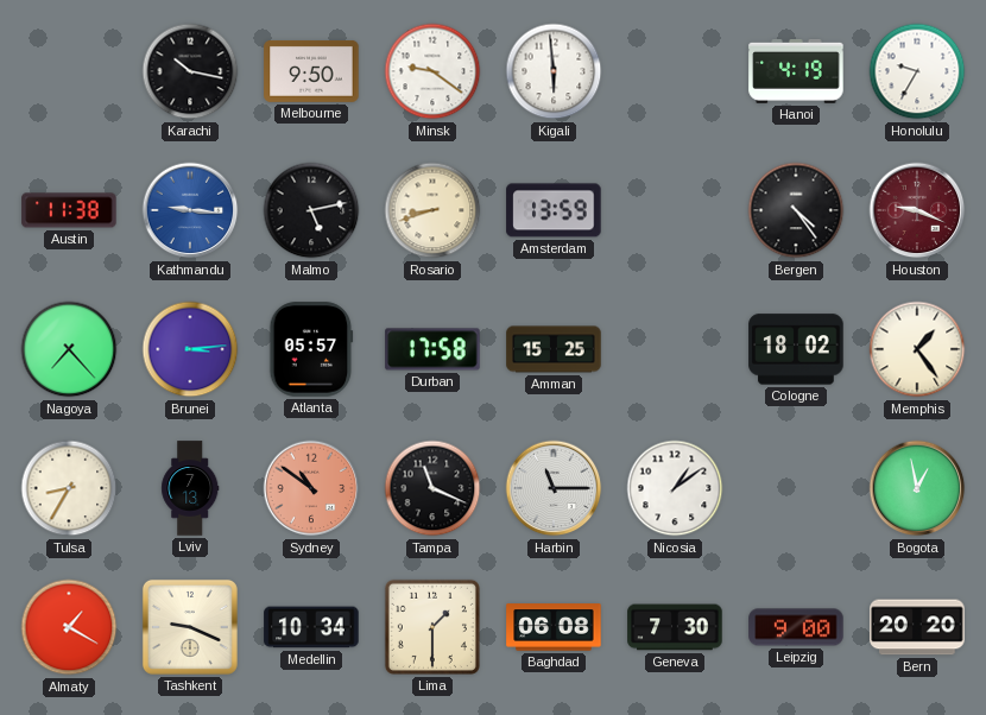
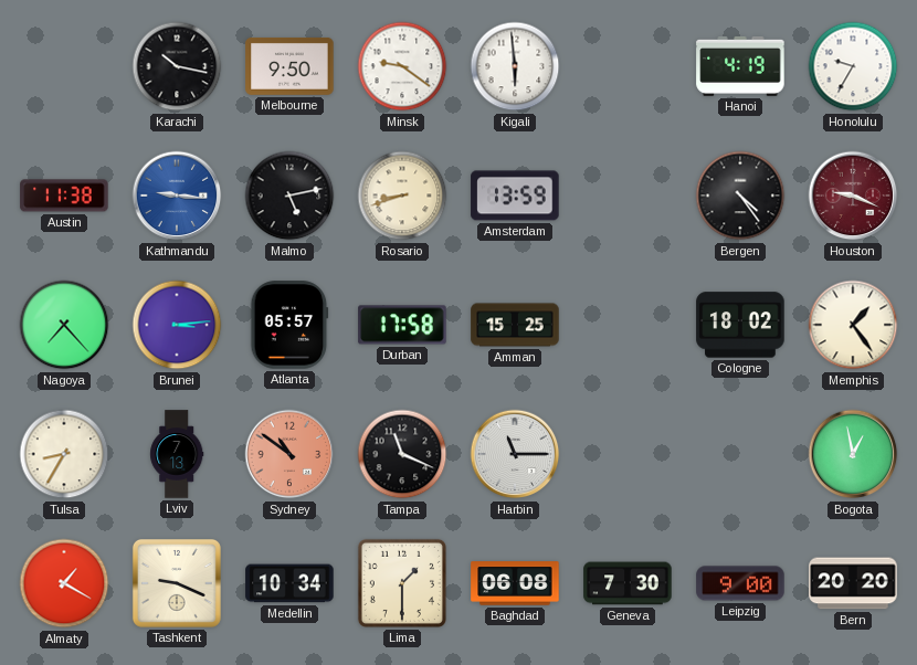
Nicosia: 1:09 -> none (675, 488)
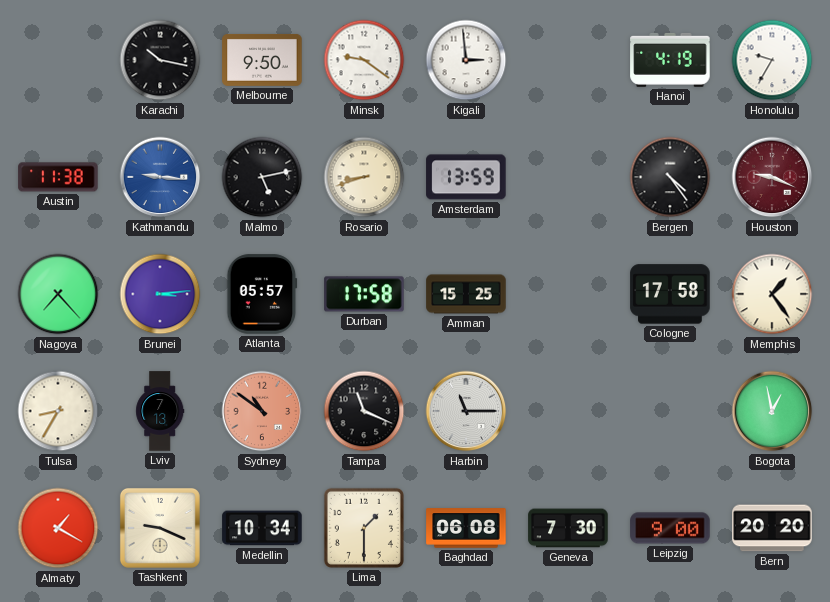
Kigali: 5:59 -> 2:59 (466, 60)
Cologne: 18:02 -> 17:58 (670, 294)
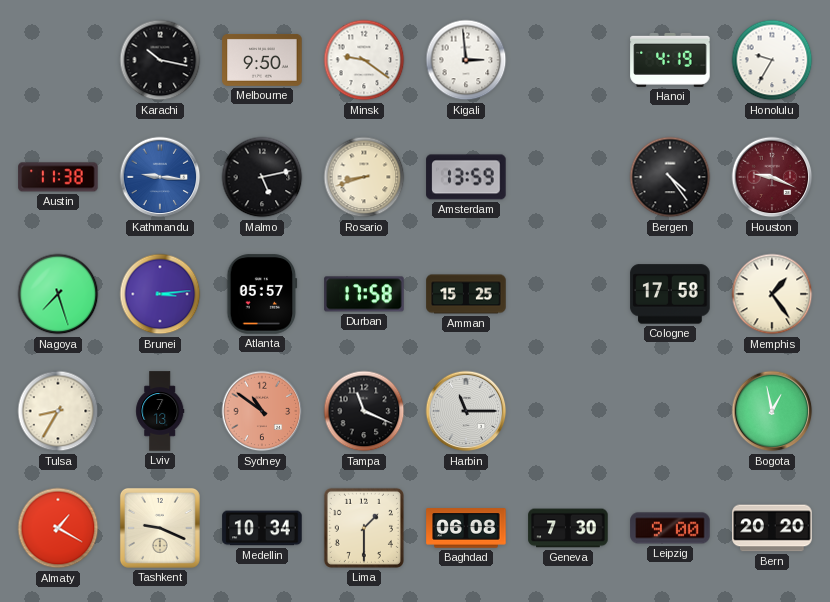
Nagoya: 7:23 -> 7:27 (58, 294)
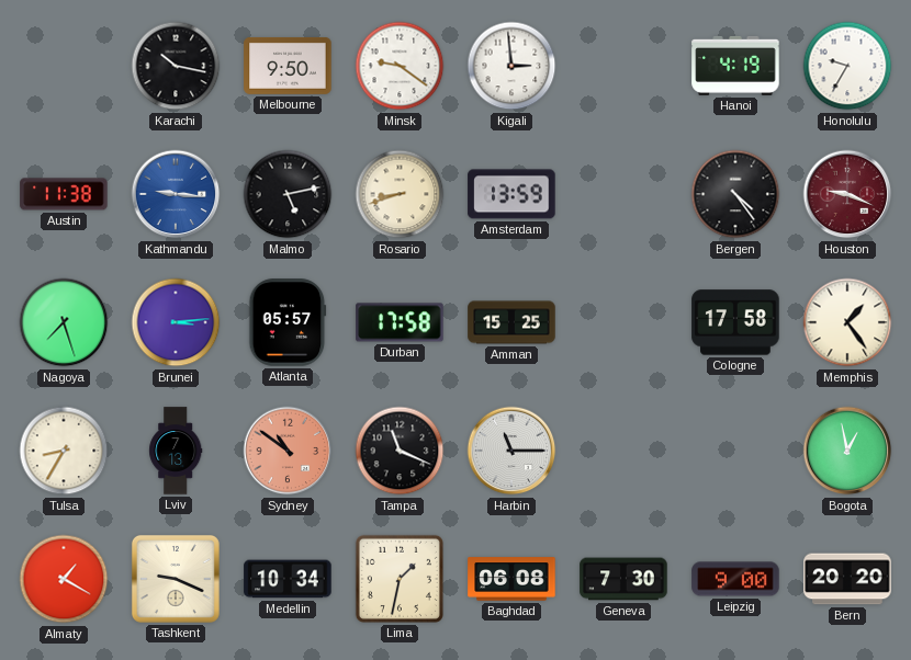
Lima: 1:30 -> 1:32 (400, 579)
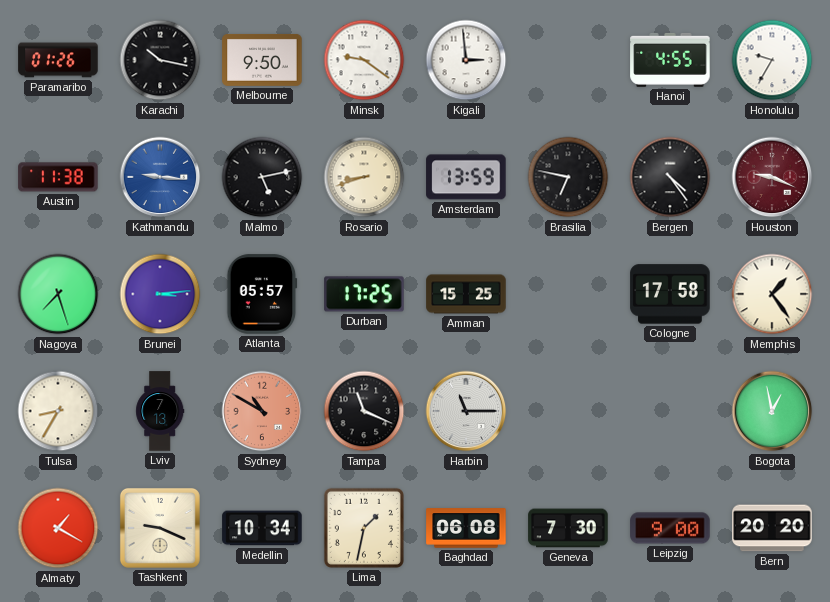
Paramaribo: none -> 01:26 (58, 60)
Hanoi: 4:19 -> 4:55 (670, 60)
Brasilia: none -> 6:47 (568, 177)
Durban: 17:58 -> 17:25 (364, 294)
Sydney: 10:51 -> 10:50 (262, 411)
